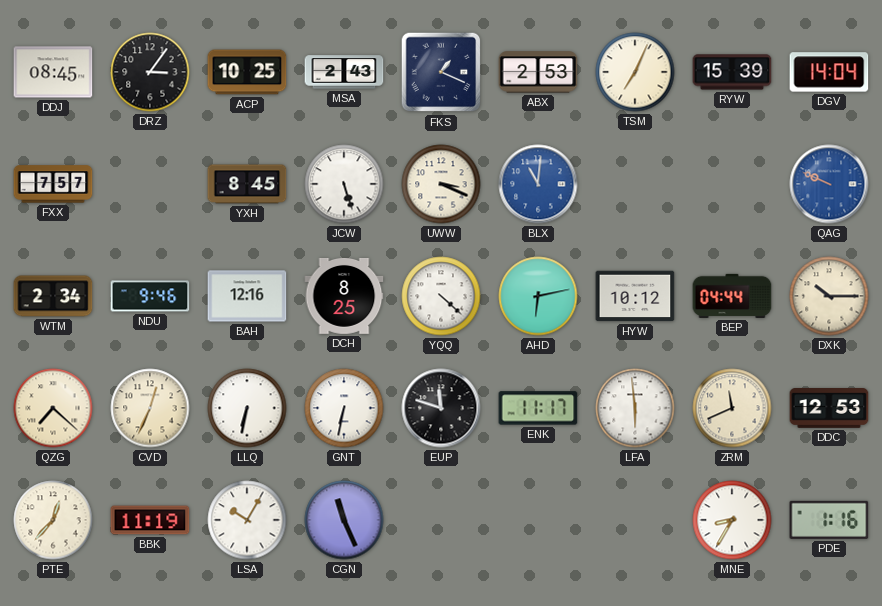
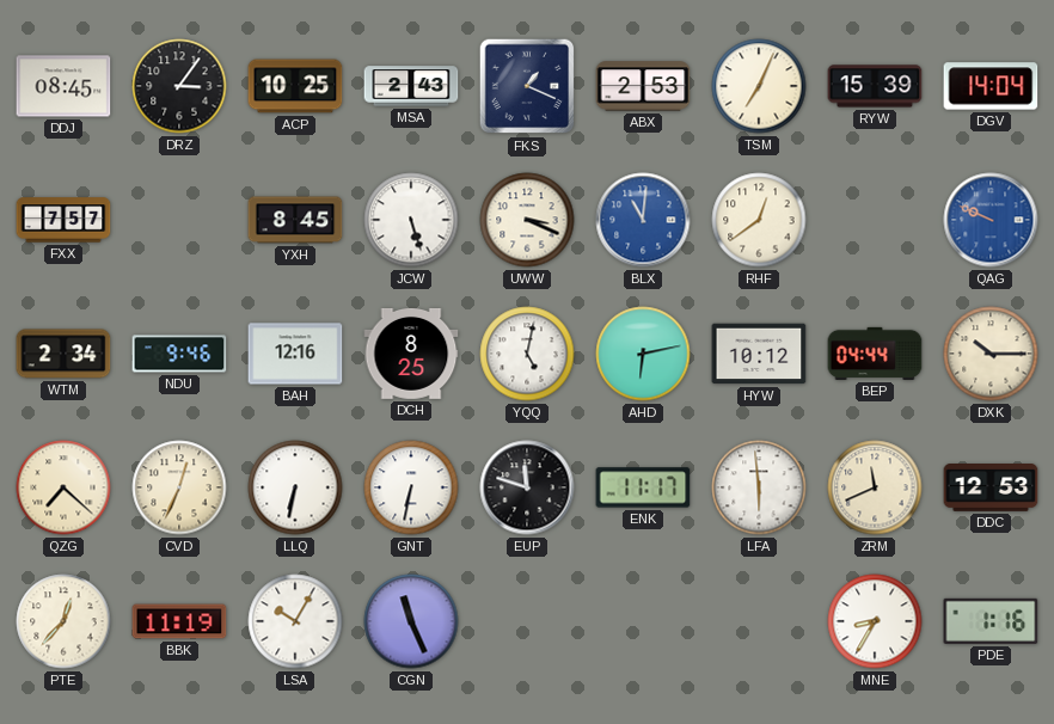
RHF: none -> 12:39 (759, 220)
YQQ: 4:22 -> 5:02 (527, 354)
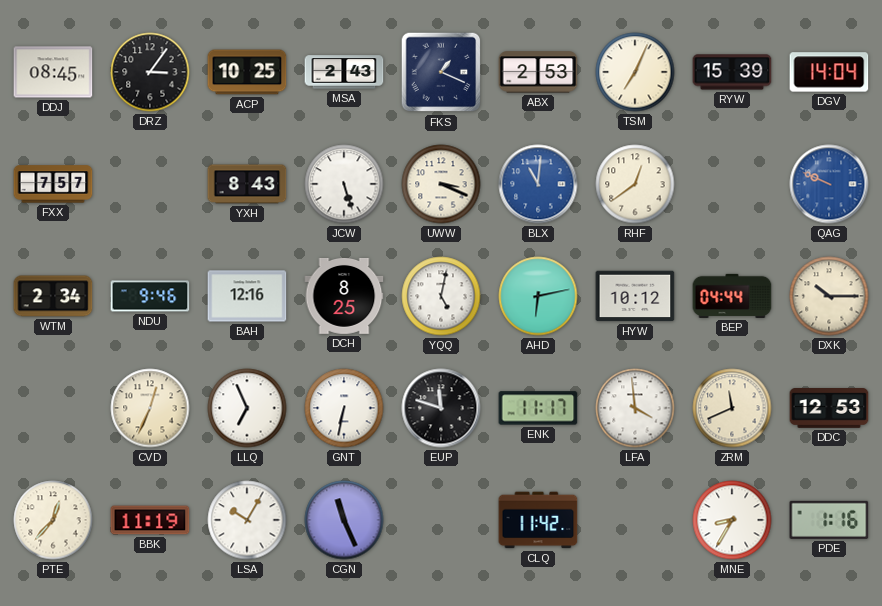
YXH: 8:45 -> 8:43 (247, 184)
QZG: 7:22 -> none (63, 487)
LLQ: 6:32 -> 6:56 (247, 408)
LFA: 5:59 -> 3:59 (635, 408)
CLQ: none -> 11:42 (538, 520)
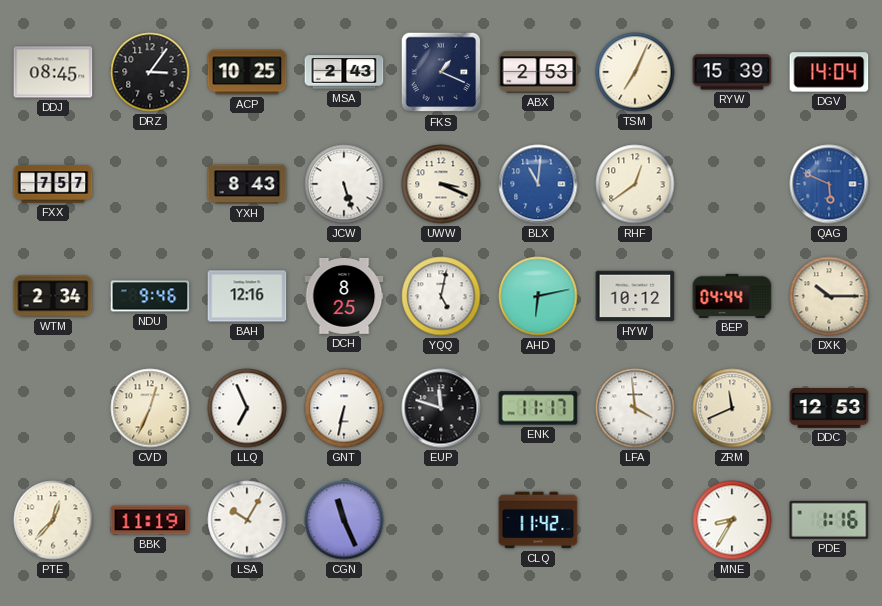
QAG: 9:49 -> 5:49 (829, 184)
